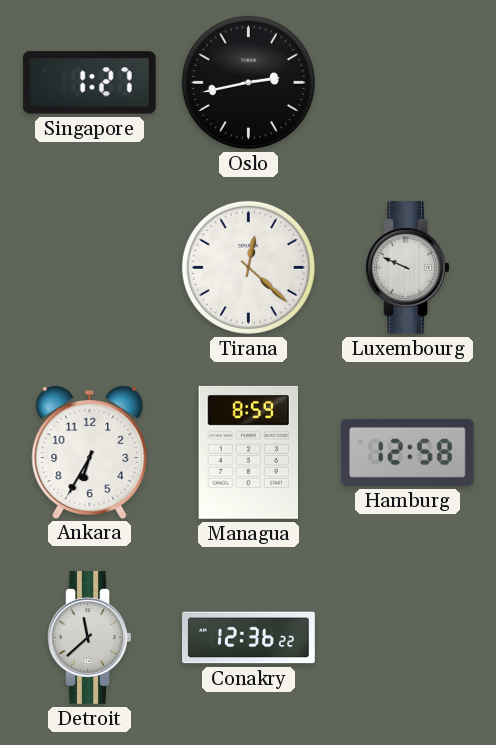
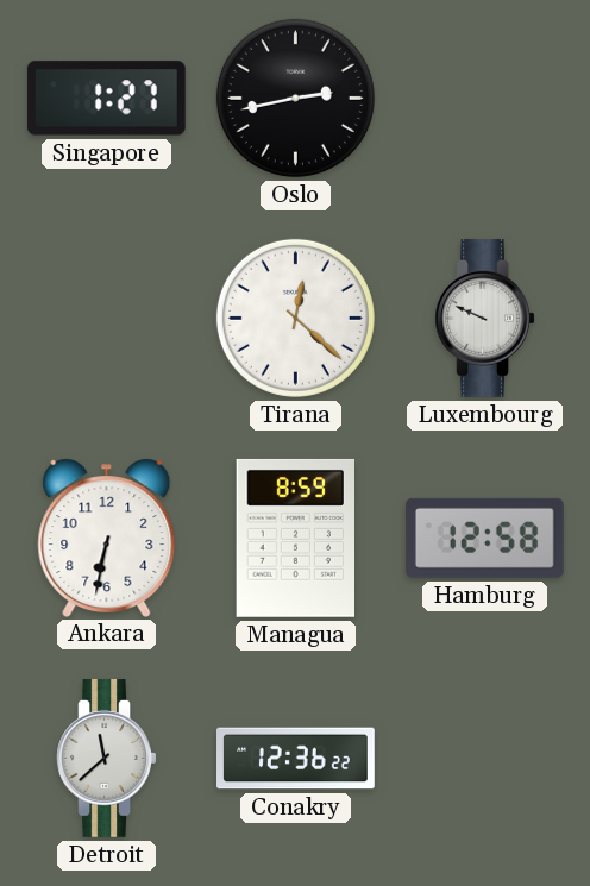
Ankara: 6:35 -> 6:32 (107, 538)
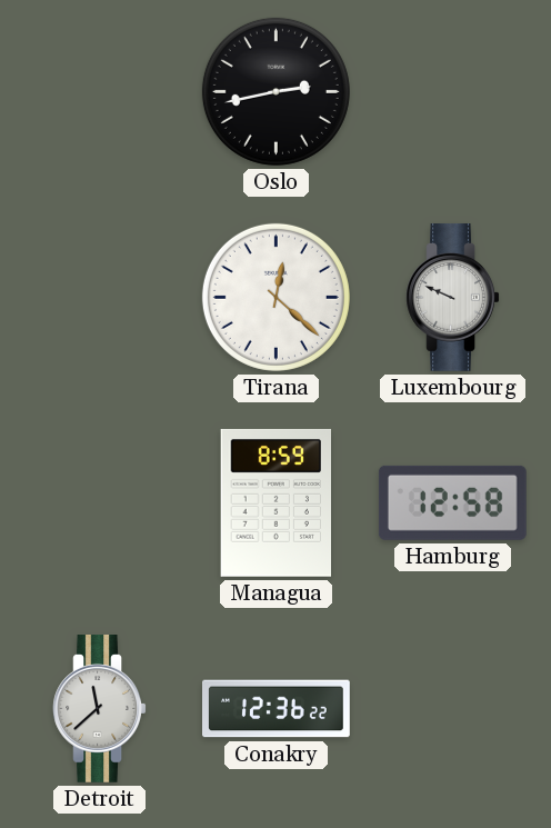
Singapore: 1:27 -> none (106, 99)
Ankara: 6:32 -> none (107, 538)
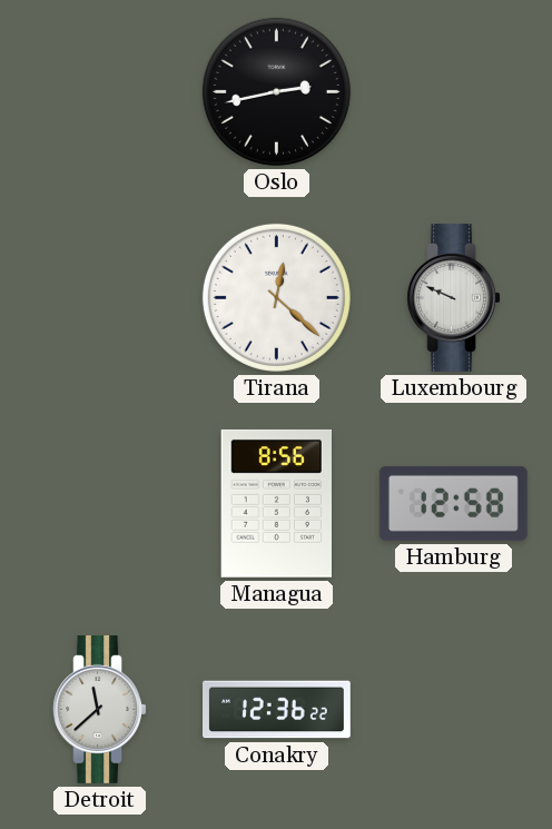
Managua: 8:59 -> 8:56 (276, 503)
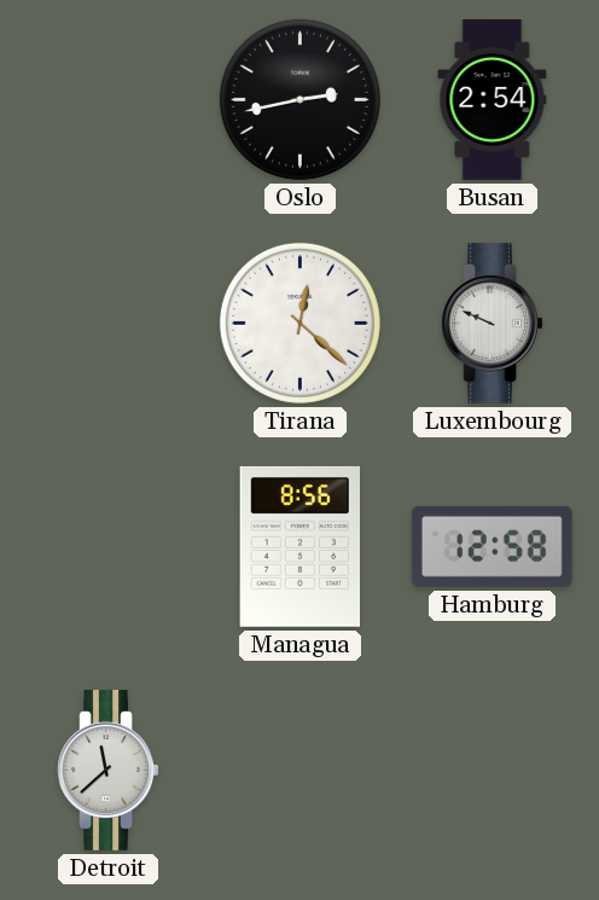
Busan: none -> 2:54 (493, 100)
Conakry: 12:36 -> none (277, 710)
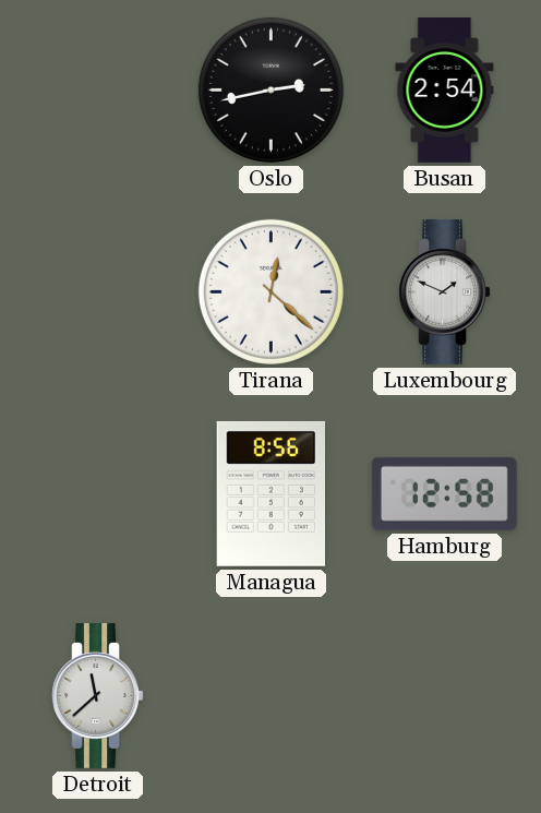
Luxembourg: 9:49 -> 1:49 (445, 292)
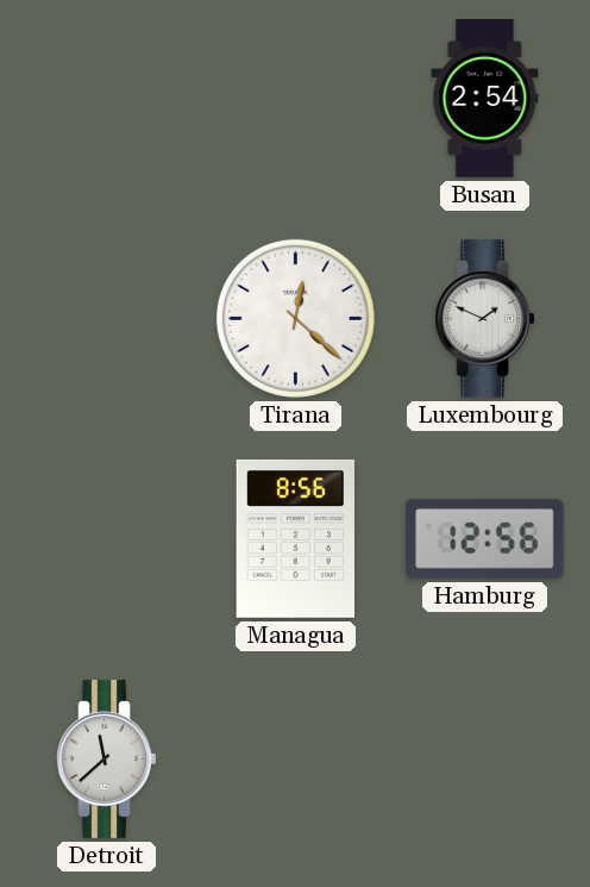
Oslo: 2:43 -> none (270, 89)
Hamburg: 12:58 -> 12:56 (484, 538)
